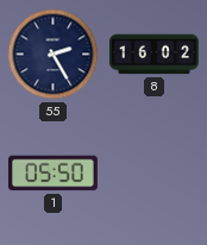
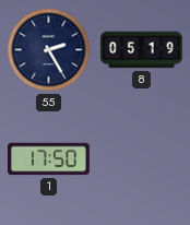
8: 16:02 -> 05:19 (141, 50)
1: 05:50 -> 17:50 (48, 159)
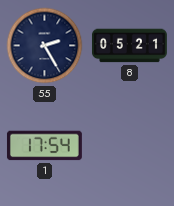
8: 05:19 -> 05:21 (129, 46)
1: 17:50 -> 17:54 (44, 146)
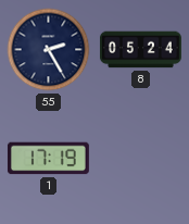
8: 05:21 -> 05:24 (140, 50)
1: 17:54 -> 17:19 (48, 159)
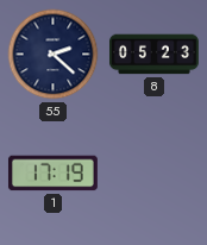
55: 2:25 -> 2:22 (54, 55)
8: 05:24 -> 05:23 (153, 55)
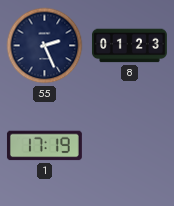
55: 2:22 -> 2:26 (45, 46)
8: 05:23 -> 01:23 (129, 46)
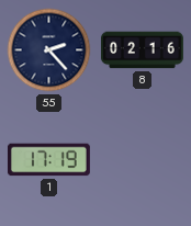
55: 2:26 -> 2:23 (49, 50)
8: 01:23 -> 02:16 (142, 50)
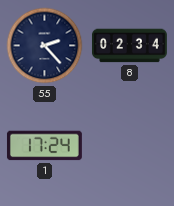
8: 02:16 -> 02:34 (129, 46)
1: 17:19 -> 17:24 (44, 146)
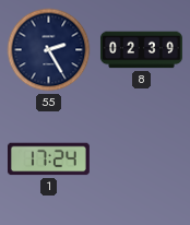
55: 2:23 -> 2:25 (49, 50)
8: 02:34 -> 02:39 (141, 50)
